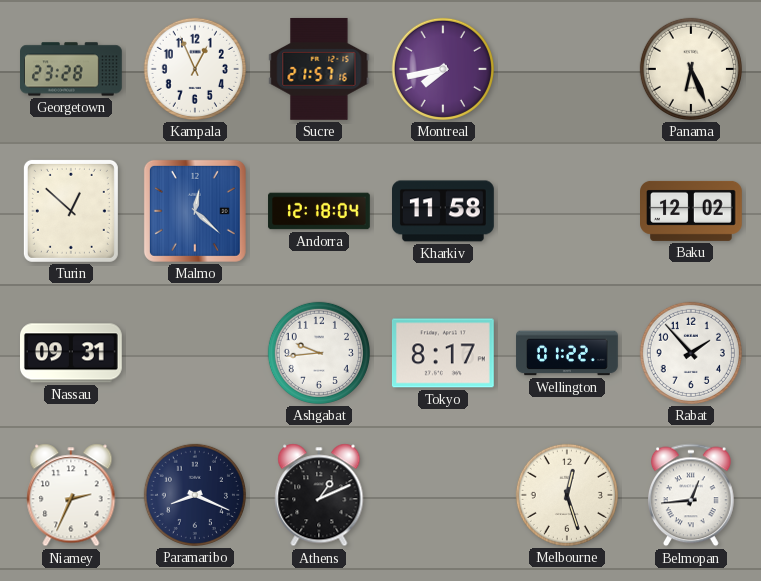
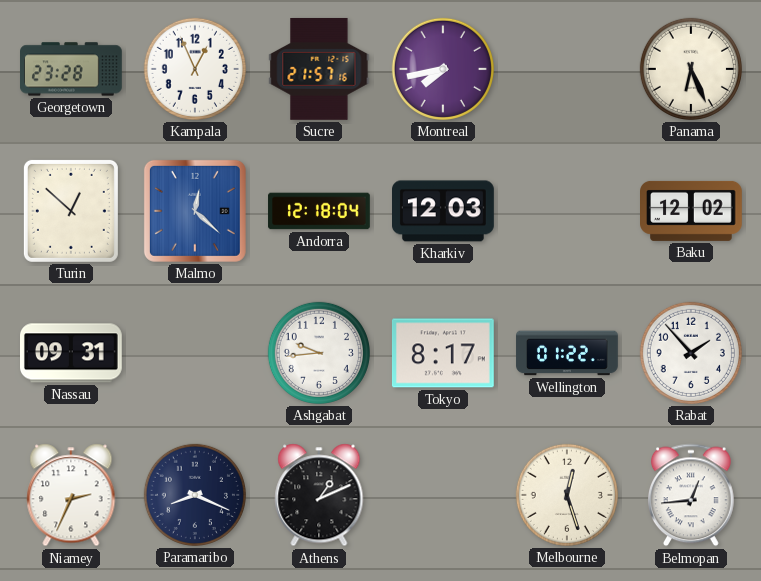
Kharkiv: 11:58 -> 12:03 (444, 211)
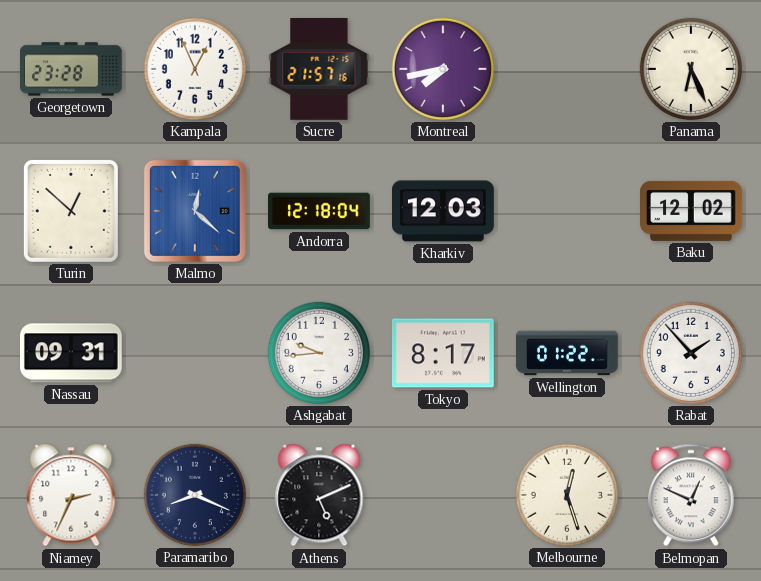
Athens: 1:11 -> 5:11 (319, 495)
Belmopan: 12:44 -> 12:49 (692, 495)
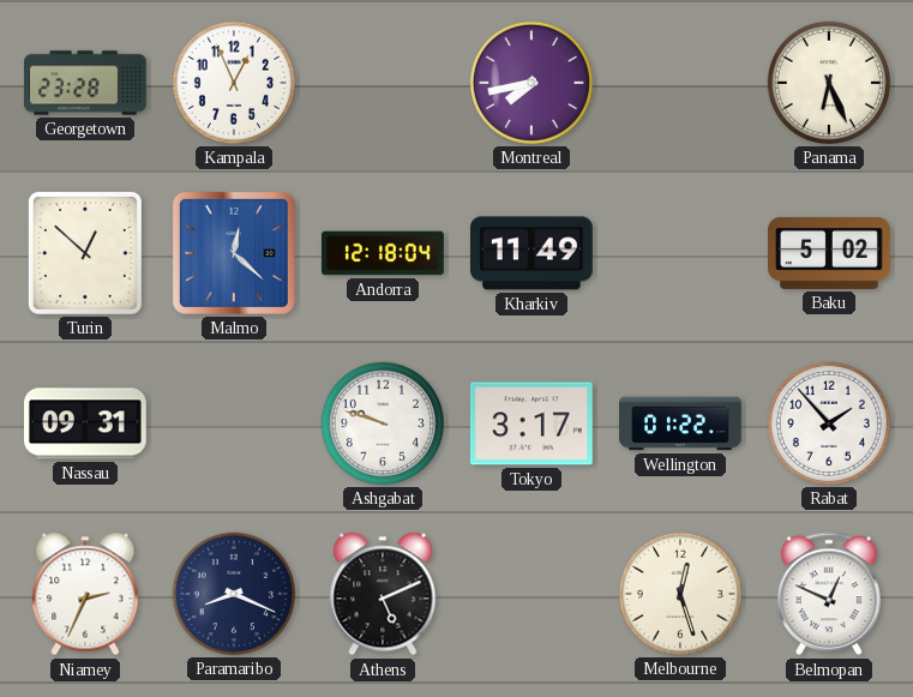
Sucre: 21:57 -> none (319, 69)
Kharkiv: 12:03 -> 11:49 (533, 253)
Baku: 12:02 -> 5:02 (830, 253)
Ashgabat: 9:44 -> 9:48 (383, 423)
Tokyo: 8:17 -> 3:17 (531, 423)
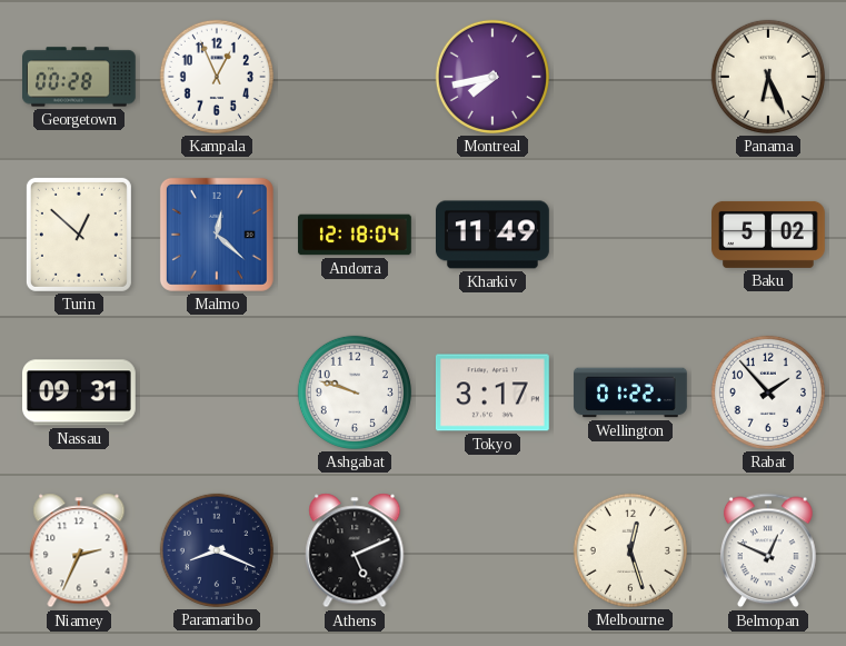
Georgetown: 23:28 -> 00:28 (80, 77)
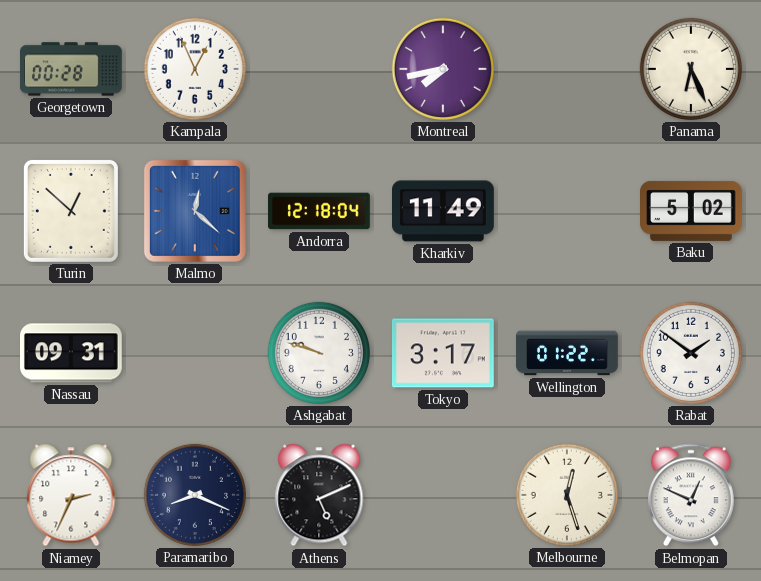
Rabat: 1:53 -> 1:51 (691, 353)
